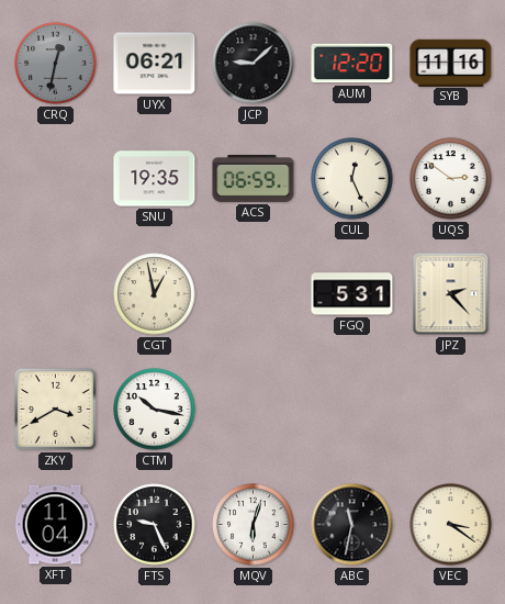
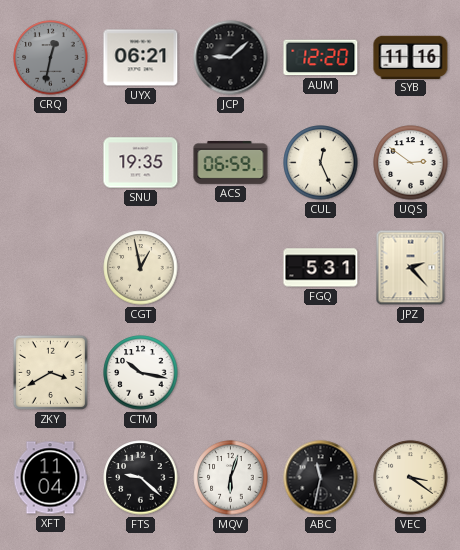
FTS: 9:26 -> 9:22 (141, 478)
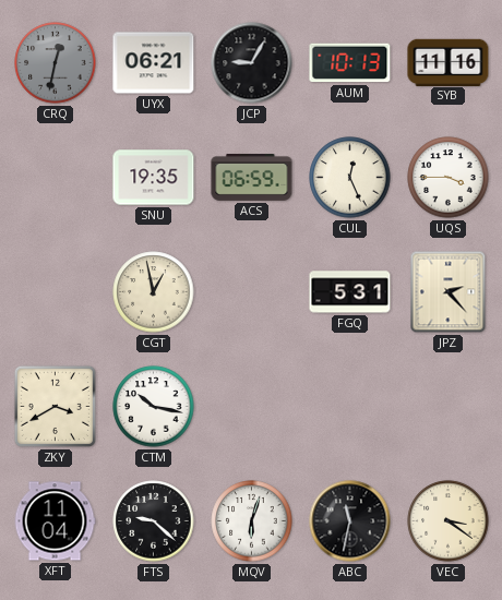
JCP: 9:08 -> 9:05 (252, 63)
AUM: 12:20 -> 10:13 (350, 63)
UQS: 2:51 -> 3:45 (449, 178)
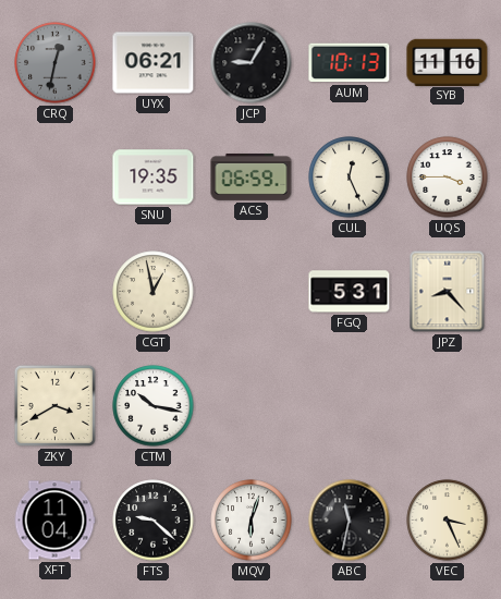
JPZ: 2:23 -> 8:23 (448, 292)
VEC: 3:21 -> 3:26 (448, 521)
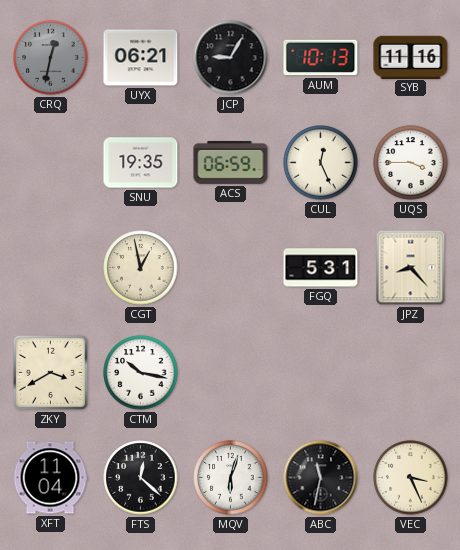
FTS: 9:22 -> 12:22 (141, 478)
